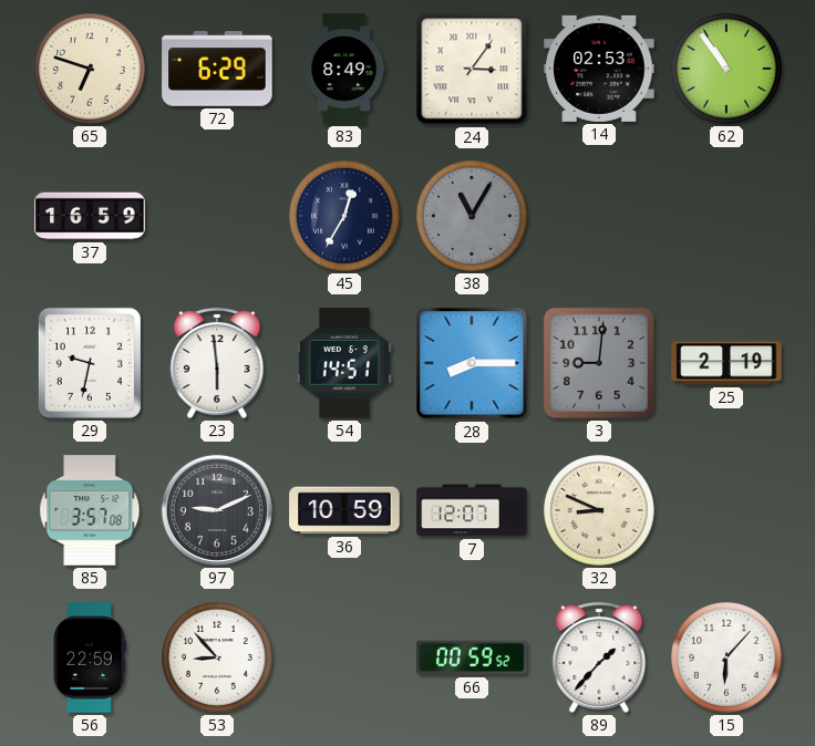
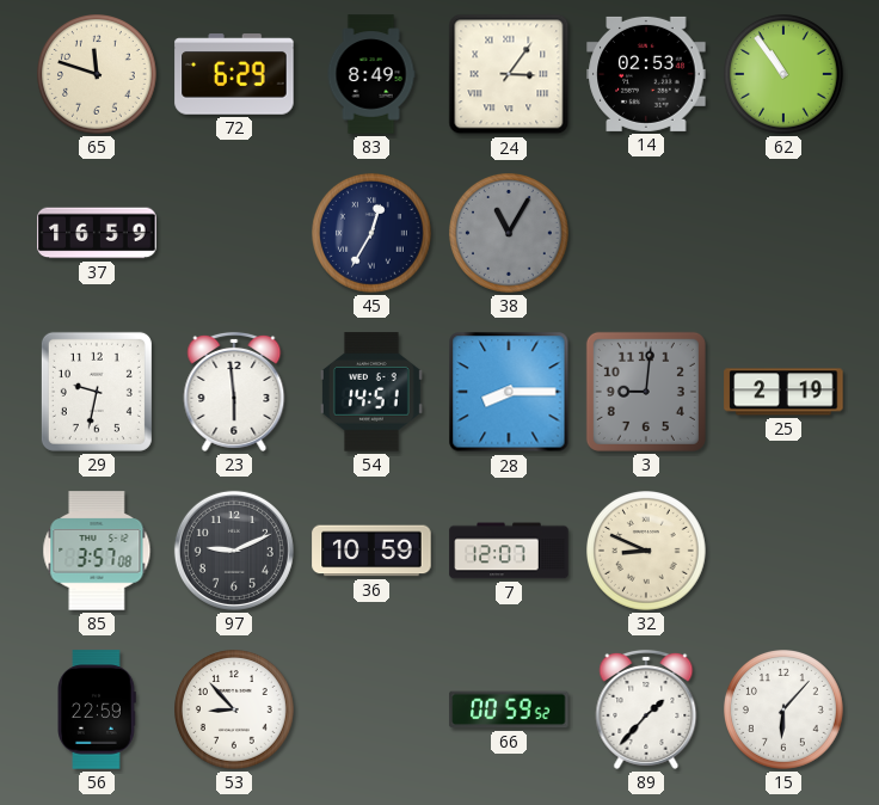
65: 6:48 -> 11:48 (98, 75)
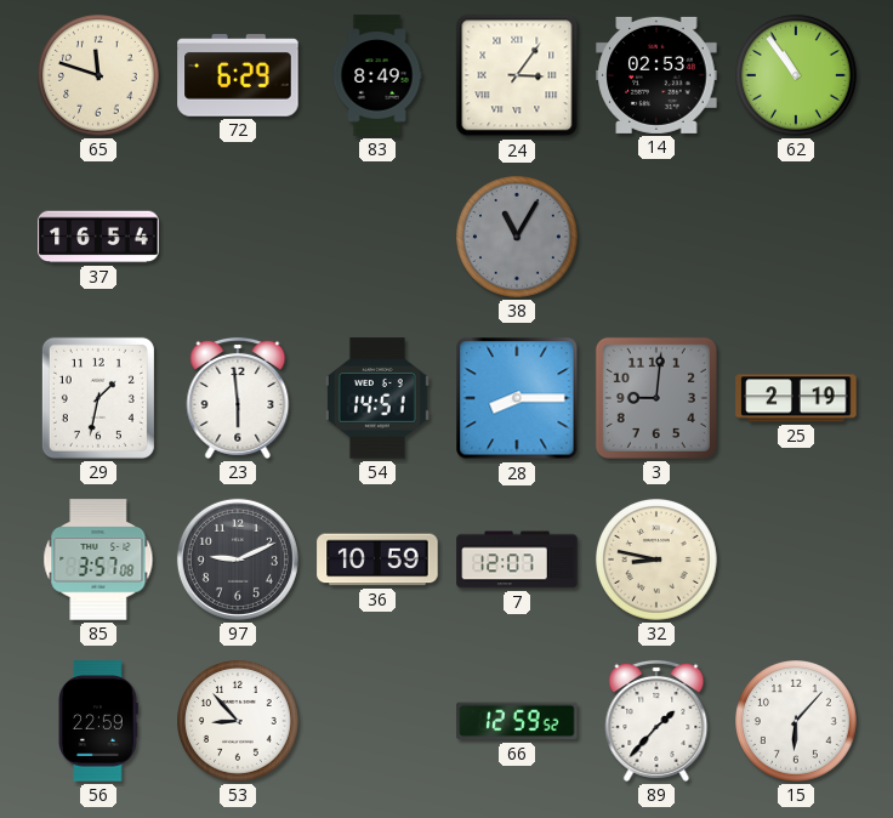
37: 16:59 -> 16:54 (98, 237)
45: 12:35 -> none (373, 234)
29: 9:32 -> 1:32 (98, 398)
32: 8:49 -> 8:47 (658, 561)
66: 00:59 -> 12:59 (517, 721)
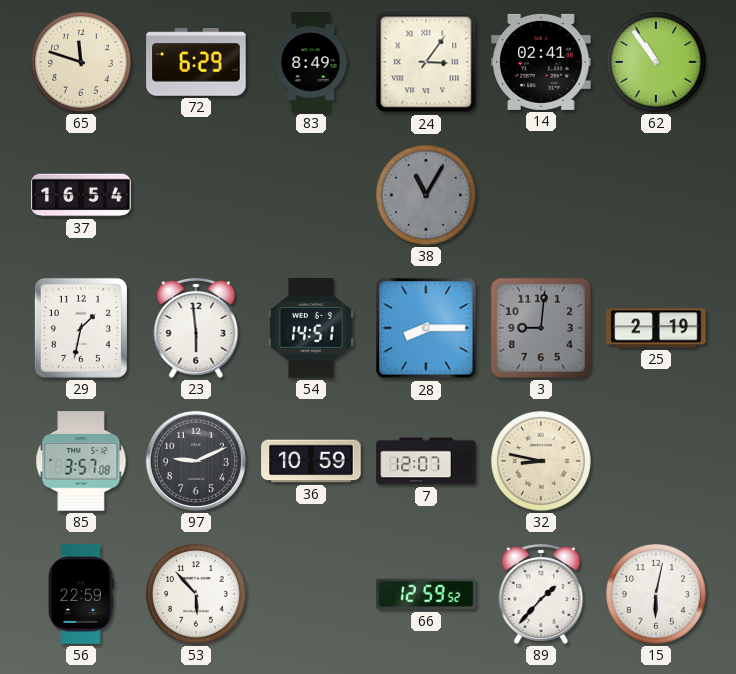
14: 02:53 -> 02:41 (541, 62)
53: 8:53 -> 5:53 (197, 595)
15: 6:07 -> 6:02 (657, 595)
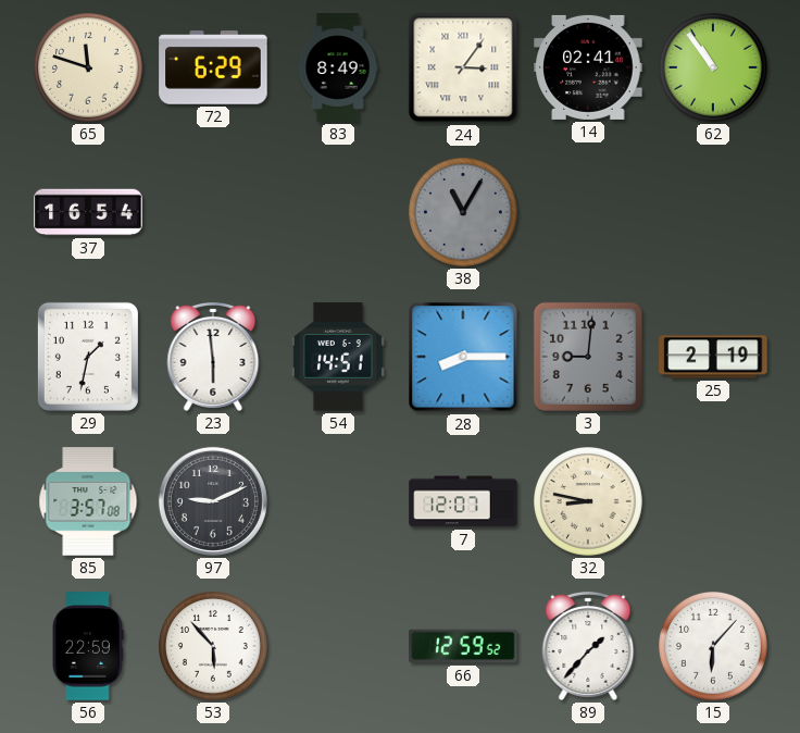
36: 10:59 -> none (311, 461)
15: 6:02 -> 6:07 (714, 647)
